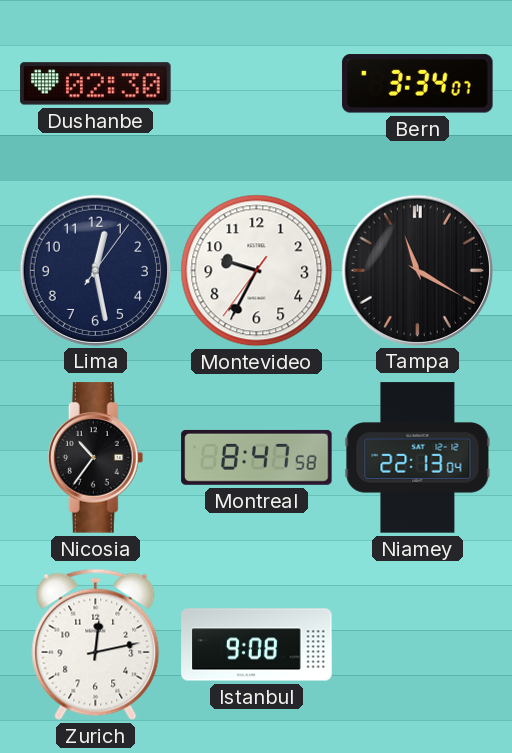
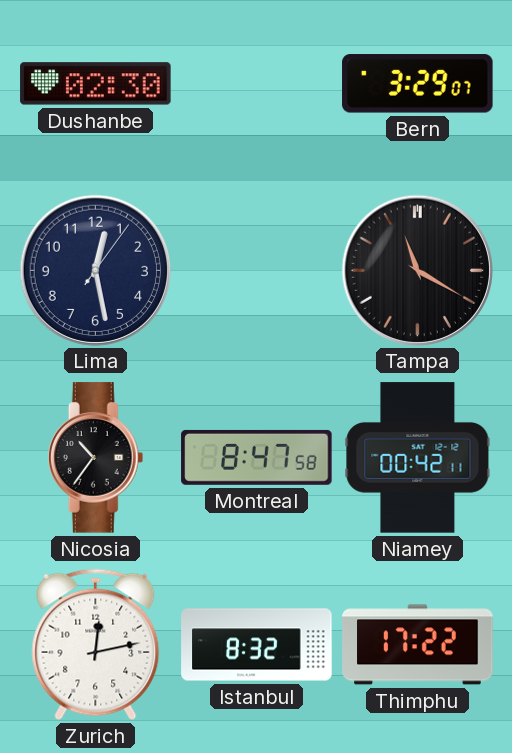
Bern: 3:34 -> 3:29 (418, 84)
Montevideo: 9:34 -> none (257, 271)
Niamey: 22:13 -> 00:42 (418, 458)
Istanbul: 9:08 -> 8:32 (257, 645)
Thimphu: none -> 17:22 (418, 645)
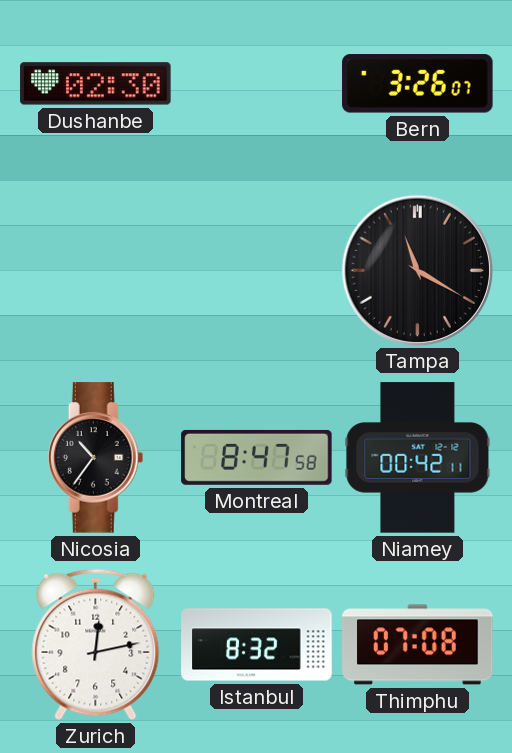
Bern: 3:29 -> 3:26 (418, 84)
Lima: 12:28 -> none (95, 270)
Thimphu: 17:22 -> 07:08 (418, 645)
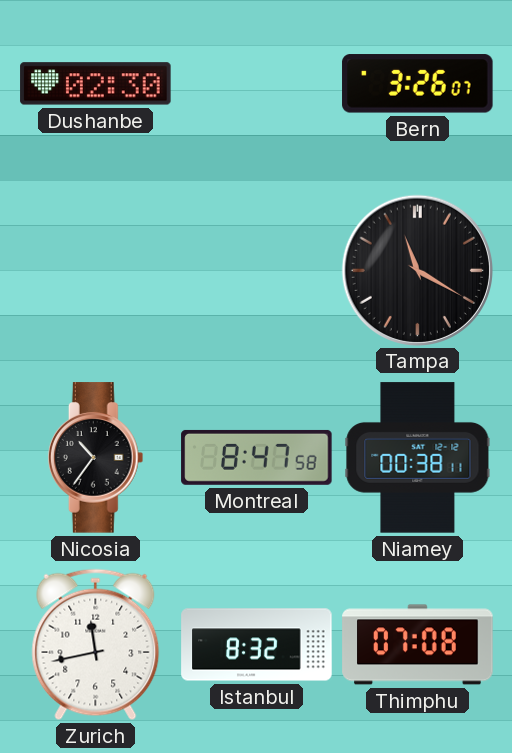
Niamey: 00:42 -> 00:38 (418, 458)
Zurich: 12:13 -> 11:43 (96, 645)
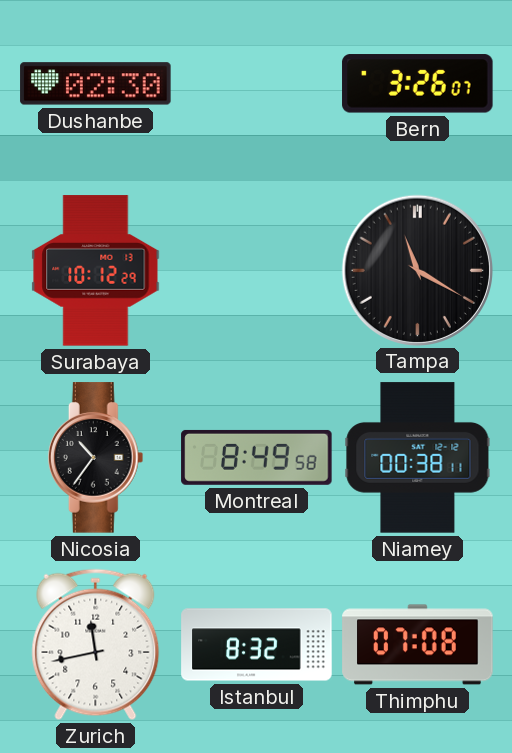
Surabaya: none -> 10:12 (96, 271)
Montreal: 8:47 -> 8:49 (257, 457)
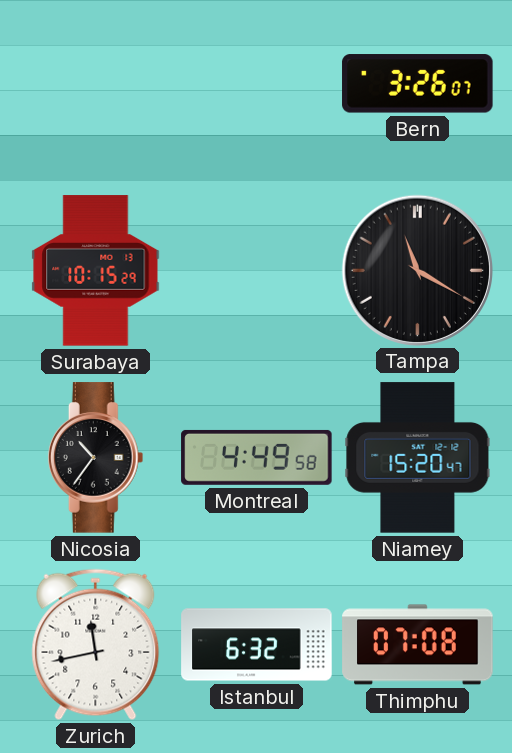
Dushanbe: 02:30 -> none (96, 84)
Surabaya: 10:12 -> 10:15 (96, 271)
Montreal: 8:49 -> 4:49 (257, 457)
Niamey: 00:38 -> 15:20 (418, 458)
Istanbul: 8:32 -> 6:32 (257, 645)
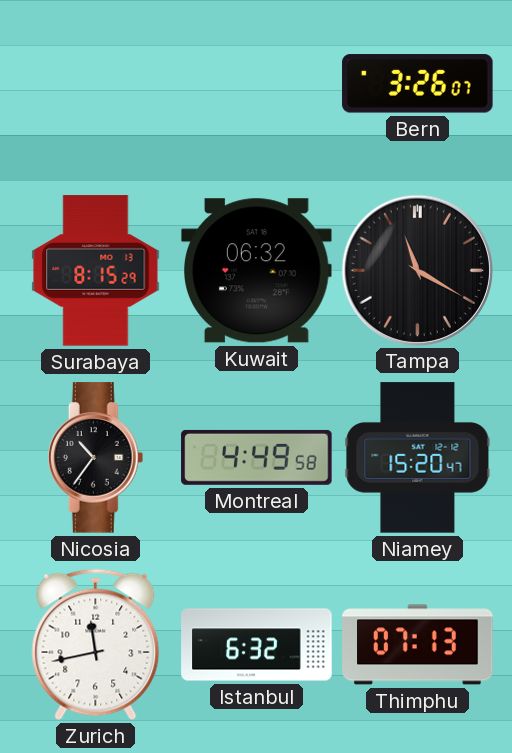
Surabaya: 10:15 -> 8:15 (96, 271)
Kuwait: none -> 06:32 (257, 271)
Thimphu: 07:08 -> 07:13 (418, 645)
